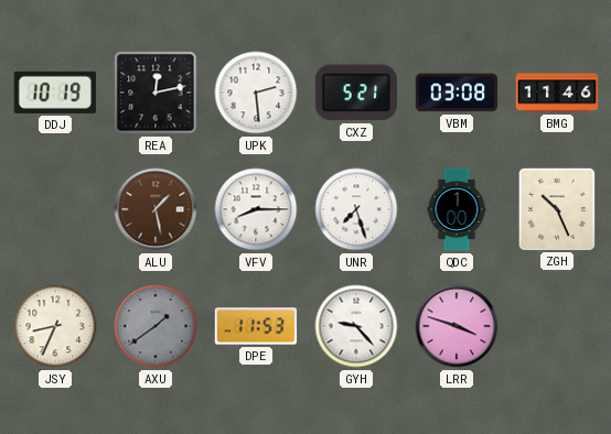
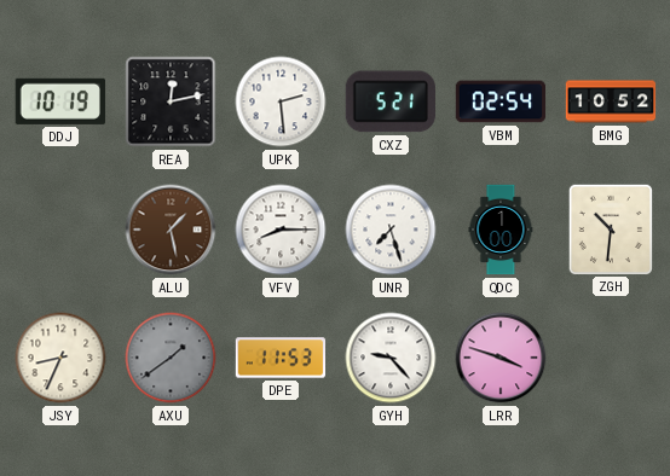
VBM: 03:08 -> 02:54 (501, 101)
BMG: 11:46 -> 10:52 (611, 101)
ZGH: 10:26 -> 10:31 (610, 228)
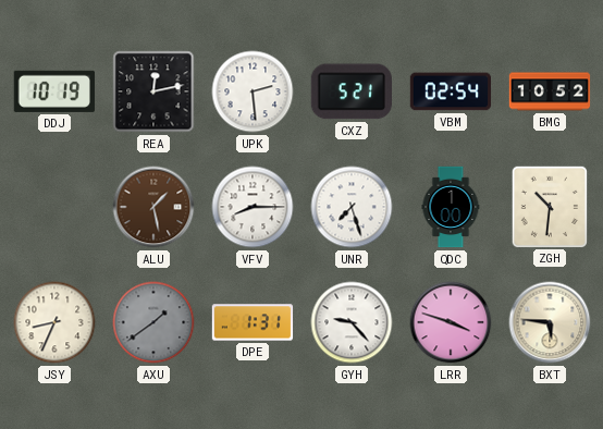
DPE: 11:53 -> 1:31 (253, 322)
BXT: none -> 5:46 (550, 322)
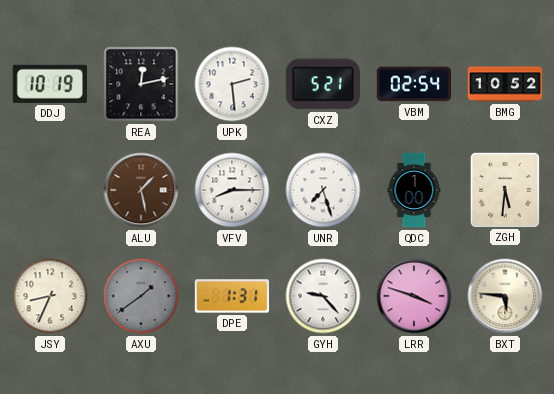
ZGH: 10:31 -> 5:31 (504, 189)
